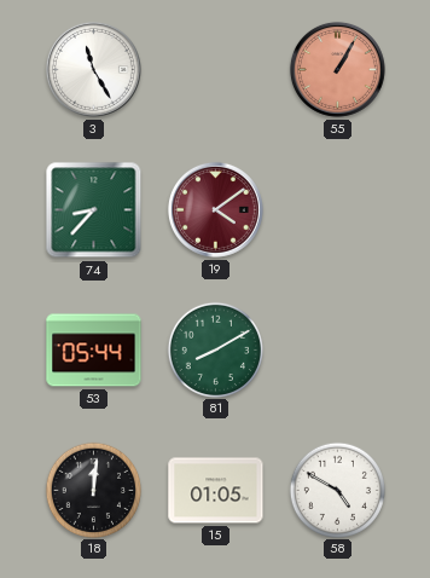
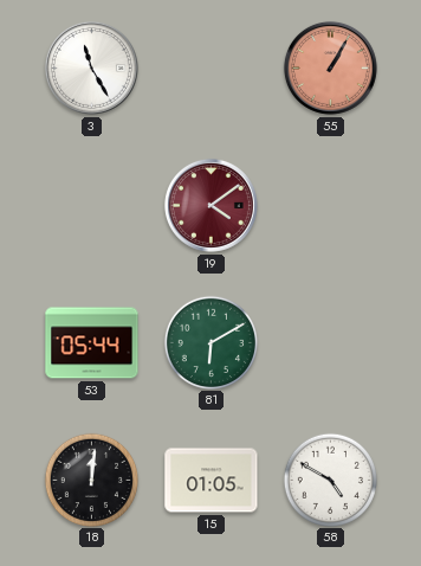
74: 8:37 -> none (94, 210)
81: 8:10 -> 6:10 (210, 342)
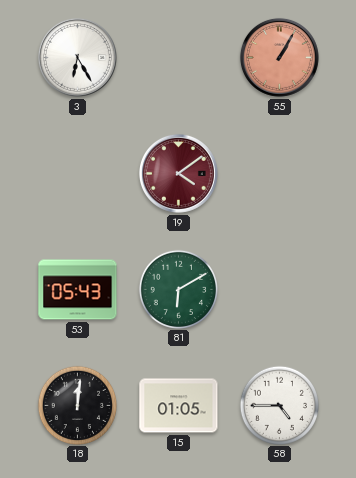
3: 11:25 -> 6:25 (77, 57)
53: 05:44 -> 05:43 (78, 290)
58: 4:50 -> 4:45 (279, 405)
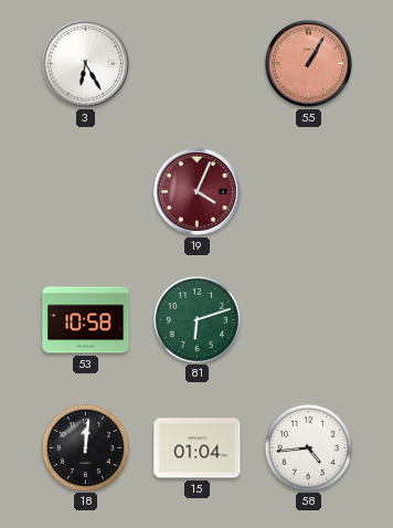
19: 4:09 -> 4:04 (197, 191)
53: 05:43 -> 10:58 (86, 320)
81: 6:10 -> 6:12 (197, 319)
15: 01:05 -> 01:04 (198, 448)
58: 4:45 -> 4:44 (308, 447)
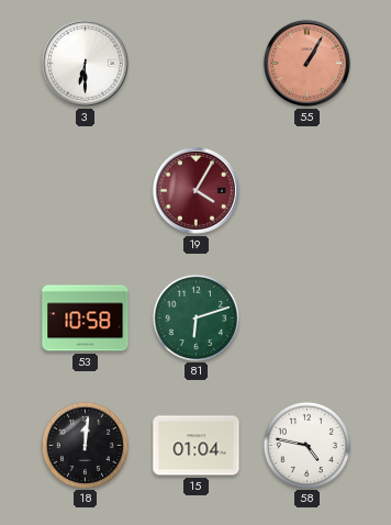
3: 6:25 -> 6:30 (85, 63)
19: 4:04 -> 4:05 (195, 190)
58: 4:44 -> 4:47 (306, 445)
